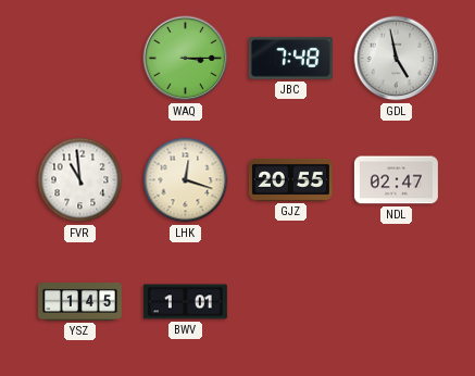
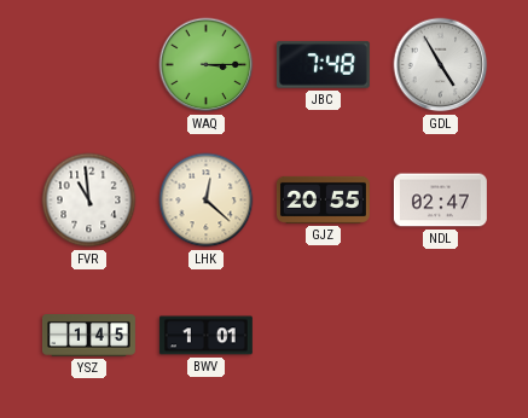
GDL: 4:58 -> 4:55 (441, 65)
LHK: 12:18 -> 12:22 (207, 201)
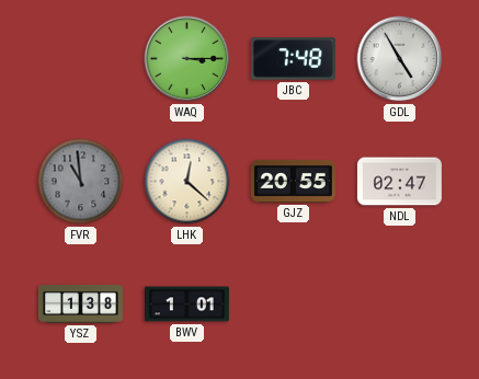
FVR dial: white -> grey (81, 182)
YSZ: 1:45 -> 1:38 (80, 305)
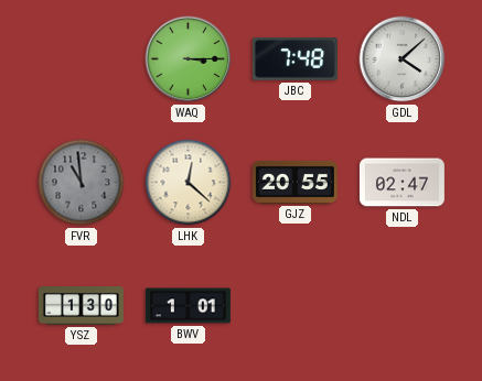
GDL: 4:55 -> 4:08 (403, 59)
YSZ: 1:38 -> 1:30 (81, 306)
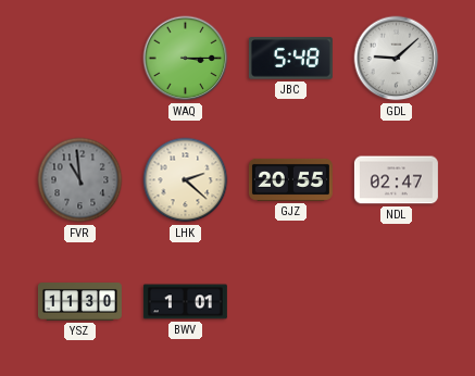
JBC: 7:48 -> 5:48 (290, 59)
GDL: 4:08 -> 9:08 (397, 59)
LHK: 12:22 -> 2:22 (186, 180)
YSZ: 1:30 -> 11:30 (79, 302)
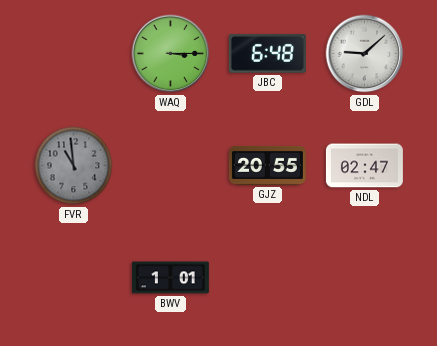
JBC: 5:48 -> 6:48 (267, 54)
LHK: 2:22 -> none (186, 180)
YSZ: 11:30 -> none (79, 302)
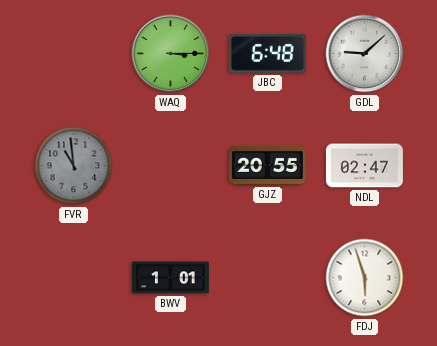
FDJ: none -> 5:57 (365, 278)
